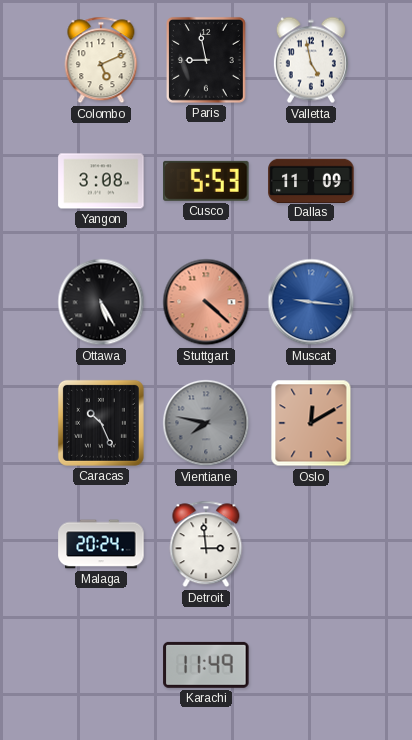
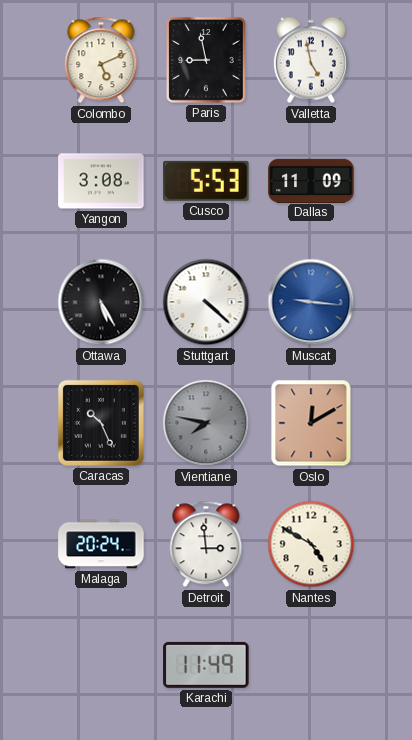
Stuttgart dial: salmon -> white (206, 302)
Nantes: none -> 4:50 (311, 544)
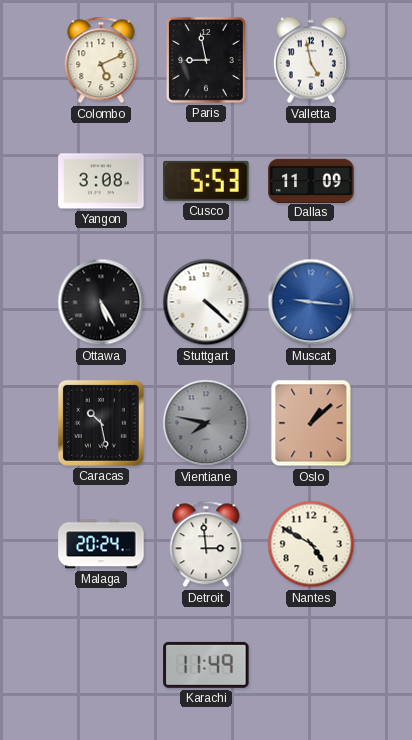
Caracas: 10:26 -> 10:28 (101, 423)
Oslo: 12:10 -> 1:08 (311, 423)
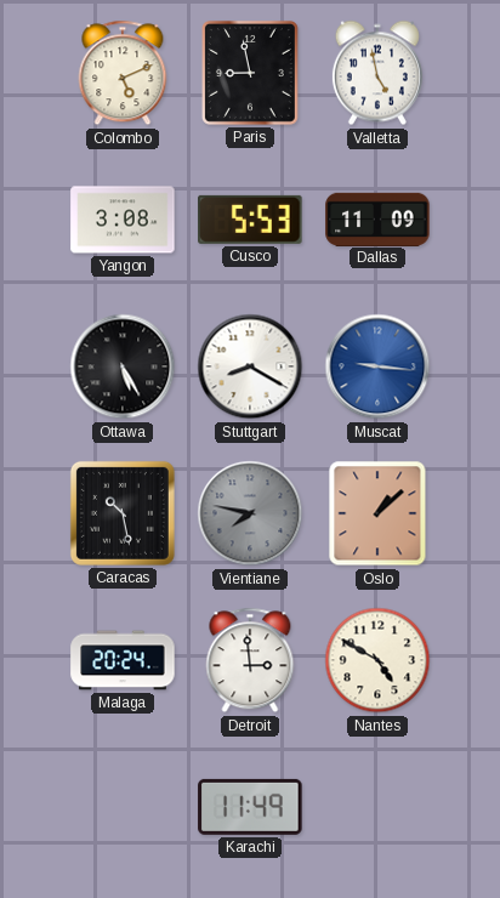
Stuttgart: 4:22 -> 8:20 (250, 366)
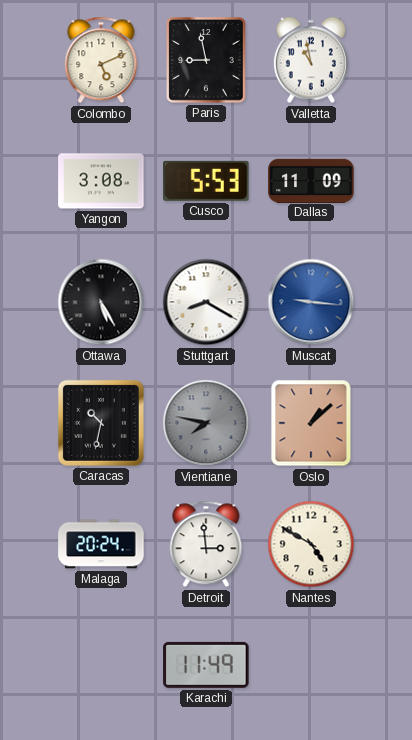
Valletta: 4:58 -> 10:58 (311, 60)
Caracas: 10:28 -> 10:32 (101, 423)
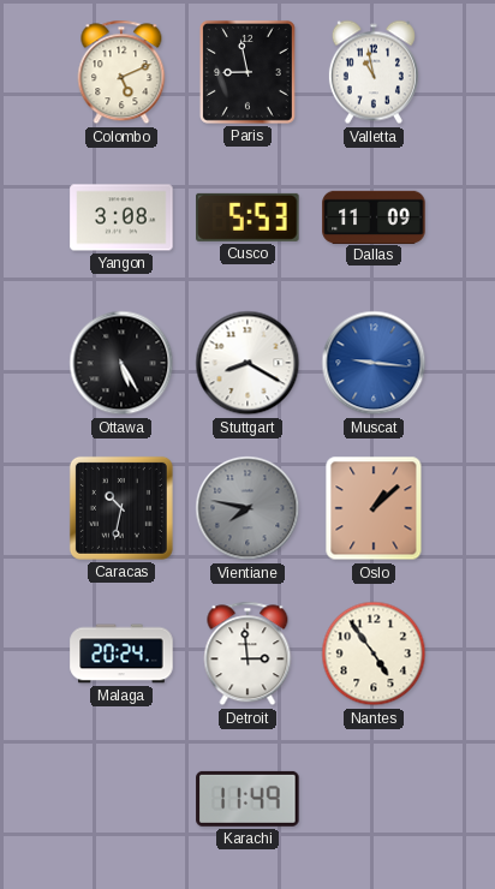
Nantes: 4:50 -> 4:54 (374, 654)
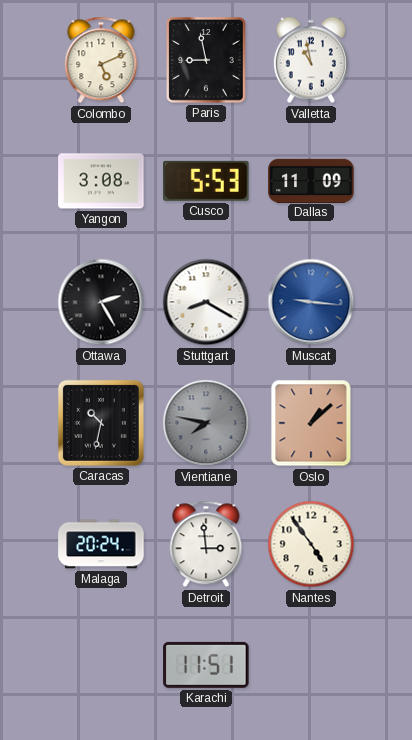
Ottawa: 5:25 -> 2:25 (101, 302)
Karachi: 11:49 -> 11:51 (206, 665)
